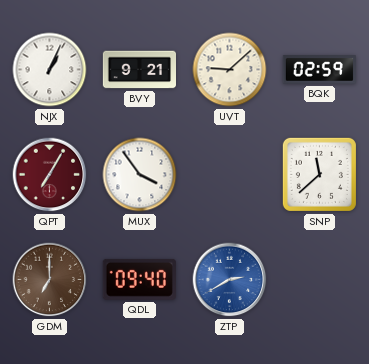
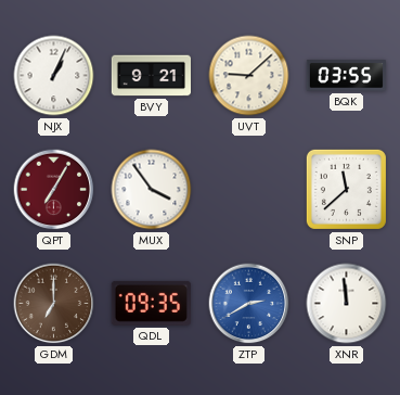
BQK: 02:59 -> 03:55 (346, 76)
QDL: 09:40 -> 09:35 (151, 303)
XNR: none -> 11:59 (347, 304)
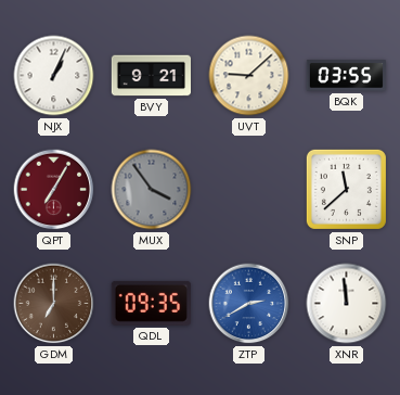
MUX dial: white -> grey (152, 190)
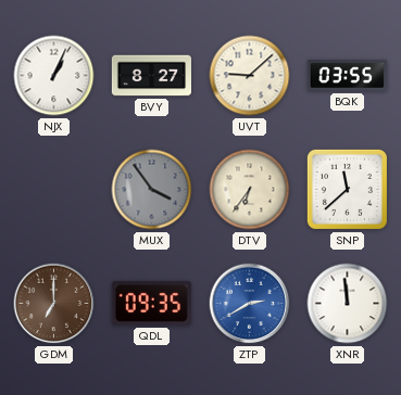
BVY: 9:21 -> 8:27 (151, 76)
QPT: 7:05 -> none (54, 190)
DTV: none -> 6:36 (250, 190)
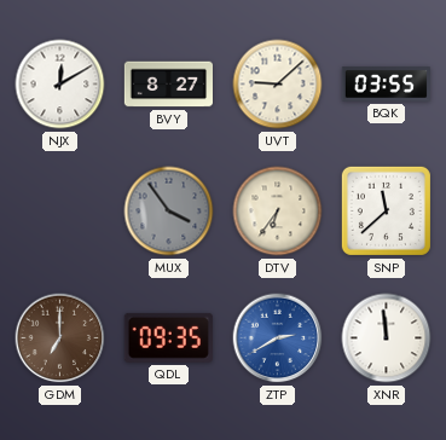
NJX: 1:04 -> 12:10 (60, 85)
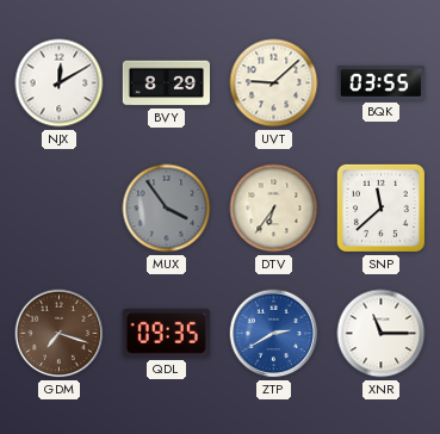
BVY: 8:27 -> 8:29 (166, 83)
GDM: 7:00 -> 7:18 (60, 334)
XNR: 11:59 -> 11:15 (382, 334)
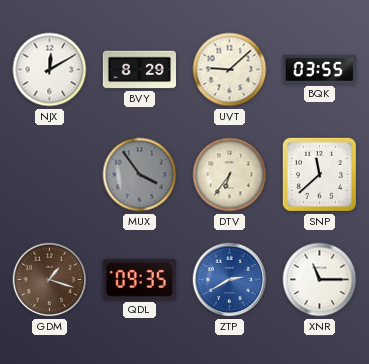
GDM: 7:18 -> 1:18 (50, 280)
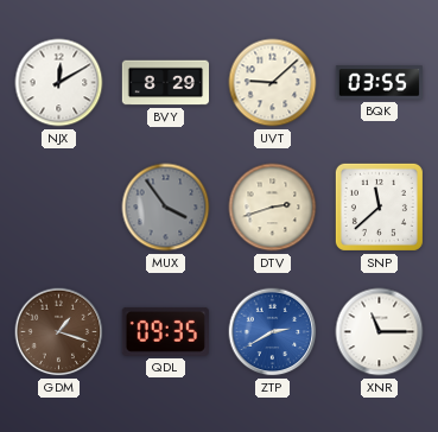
DTV: 6:36 -> 2:42 (273, 208)
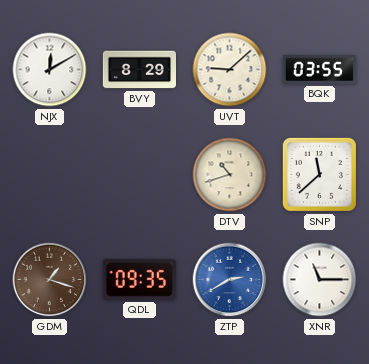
MUX: 3:54 -> none (166, 208)
DTV: 2:42 -> 10:42 (230, 175)
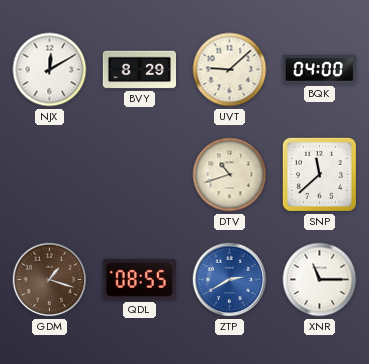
BQK: 03:55 -> 04:00 (319, 70)
QDL: 09:35 -> 08:55 (139, 279)
